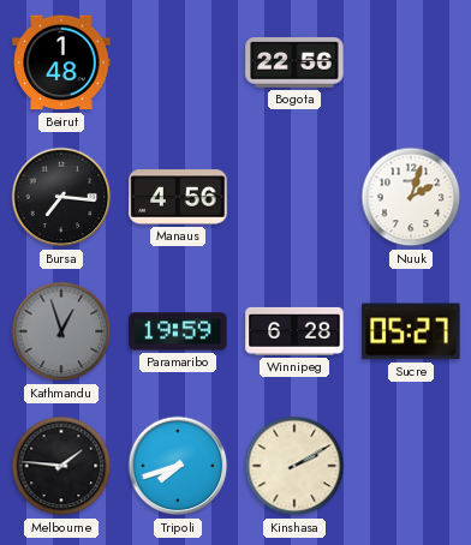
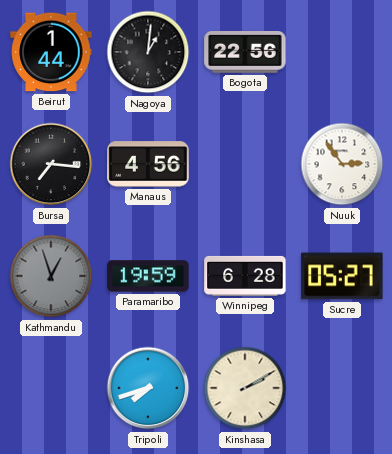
Beirut: 1:48 -> 1:44 (51, 52)
Nagoya: none -> 1:01 (148, 52)
Nuuk: 2:03 -> 2:54 (342, 164)
Melbourne: 1:46 -> none (61, 466)
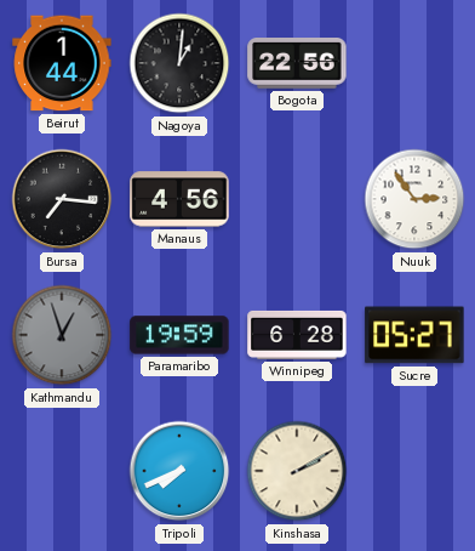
Tripoli: 7:42 -> 7:41 (179, 471)
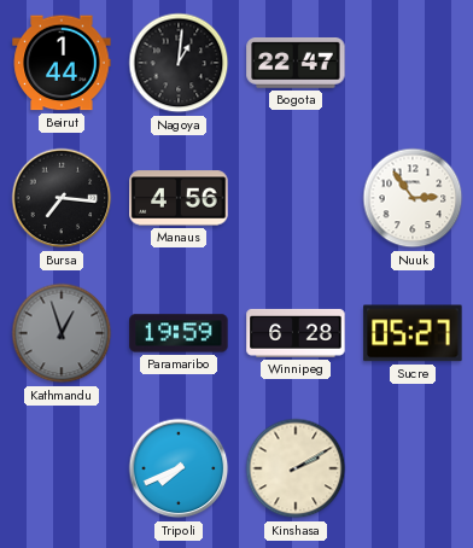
Bogota: 22:56 -> 22:47 (296, 64)
